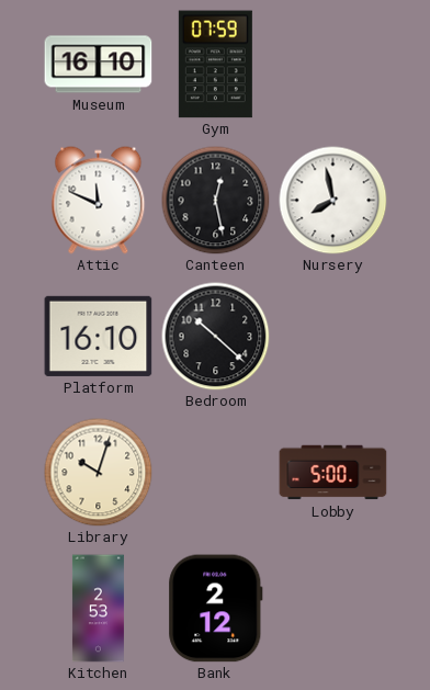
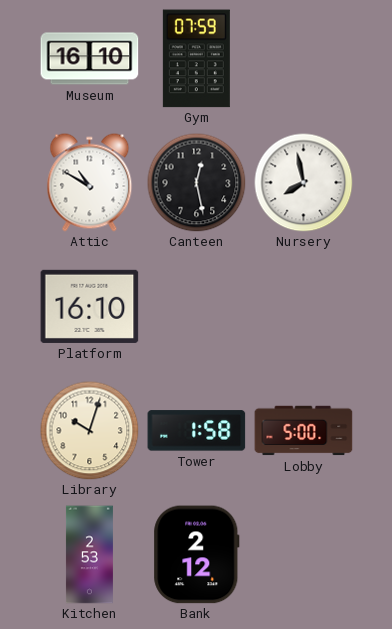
Attic: 11:49 -> 10:50 (90, 183)
Bedroom: 10:22 -> none (216, 337)
Tower: none -> 1:58 (197, 431)
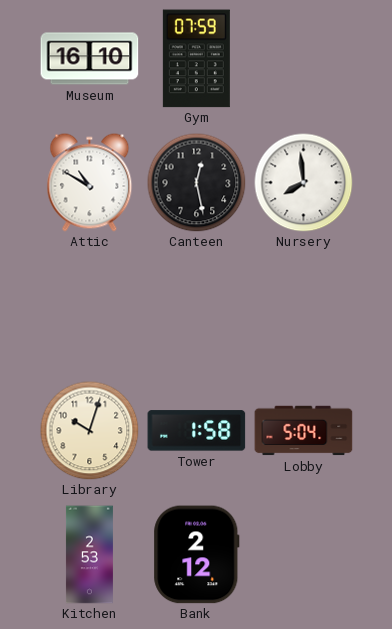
Nursery: 7:58 -> 7:59 (304, 183)
Platform: 16:10 -> none (90, 306)
Lobby: 5:00 -> 5:04 (304, 431)
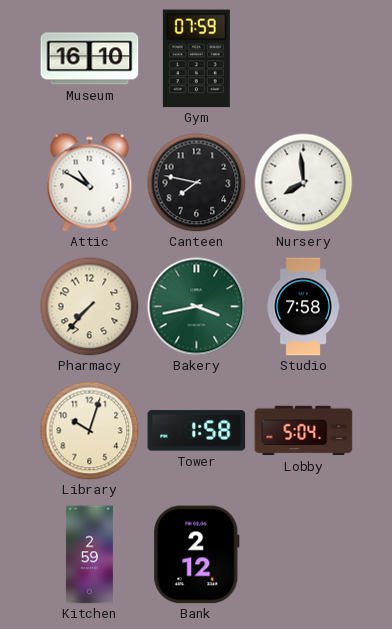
Canteen: 12:28 -> 7:47 (197, 183)
Pharmacy: none -> 7:37 (90, 307)
Bakery: none -> 3:43 (197, 307)
Studio: none -> 7:58 (303, 307)
Kitchen: 2:53 -> 2:59 (89, 555)
